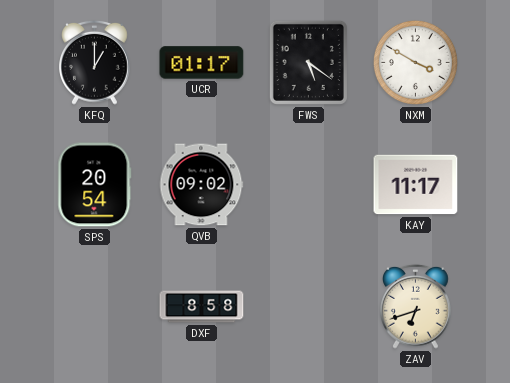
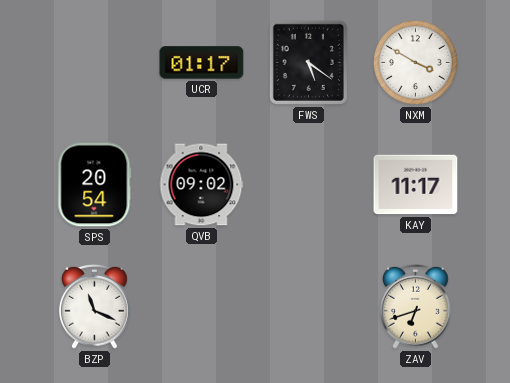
KFQ: 1:00 -> none (95, 62)
BZP: none -> 11:19 (95, 306)
DXF: 8:58 -> none (202, 307)
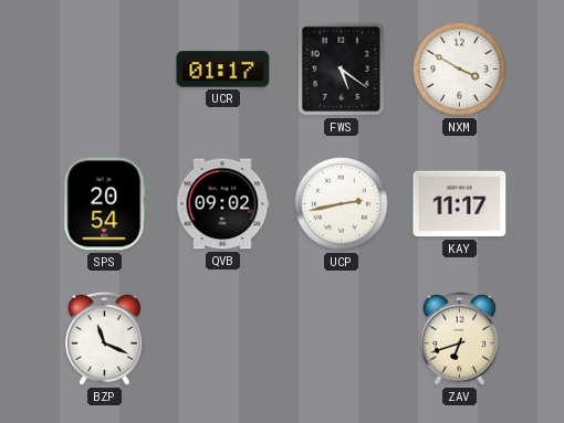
UCP: none -> 2:43 (341, 203)
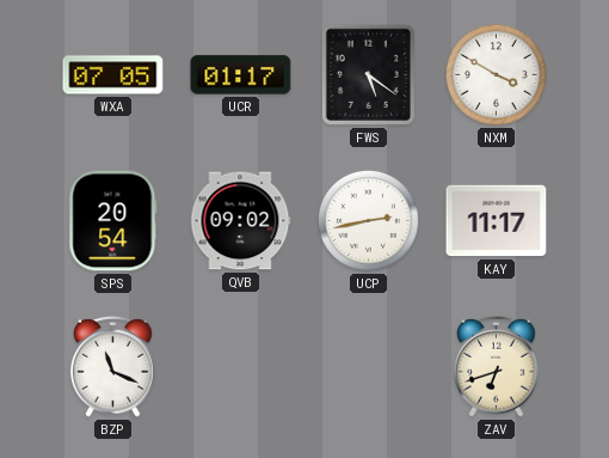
WXA: none -> 07:05 (113, 75)
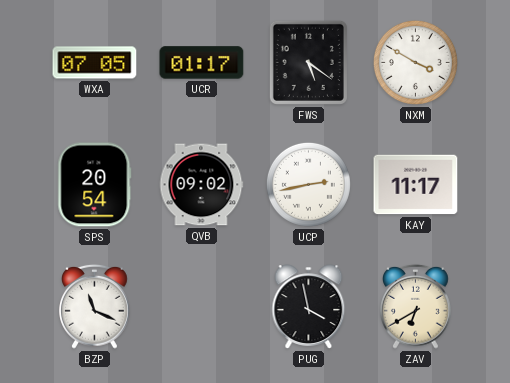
PUG: none -> 3:58 (309, 307)
ZAV: 6:42 -> 6:40 (416, 306)
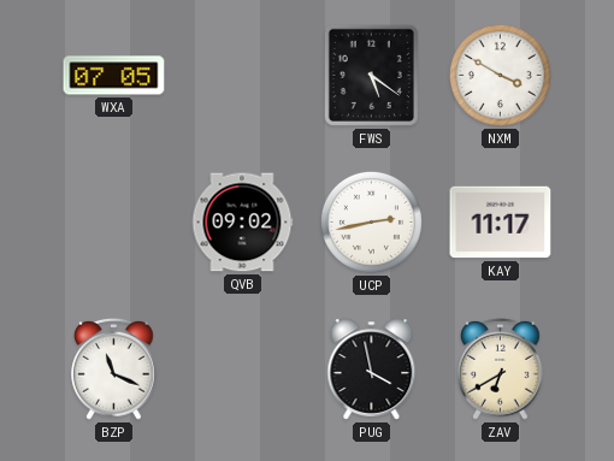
UCR: 01:17 -> none (202, 63)
SPS: 20:54 -> none (95, 185)
